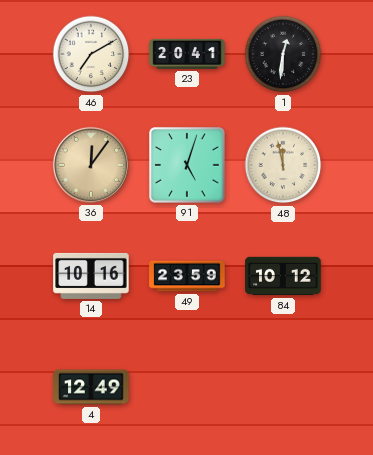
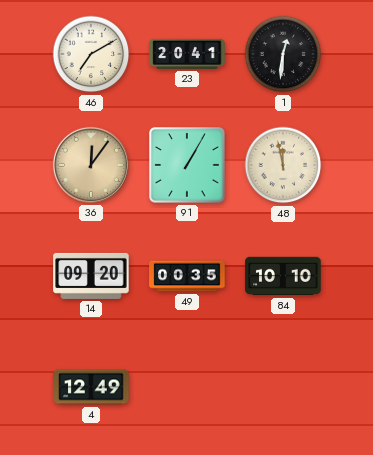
91: 5:03 -> 1:05 (187, 165)
14: 10:16 -> 09:20 (91, 276)
49: 23:59 -> 00:35 (187, 276)
84: 10:12 -> 10:10 (283, 276)
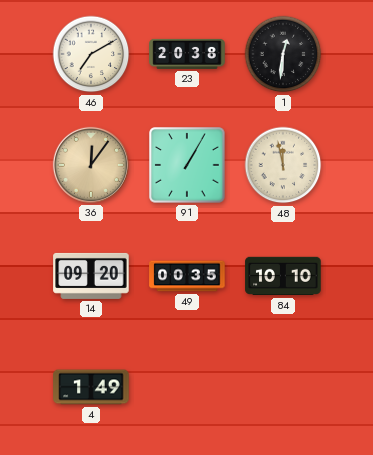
23: 20:41 -> 20:38 (187, 54)
4: 12:49 -> 1:49 (91, 387)
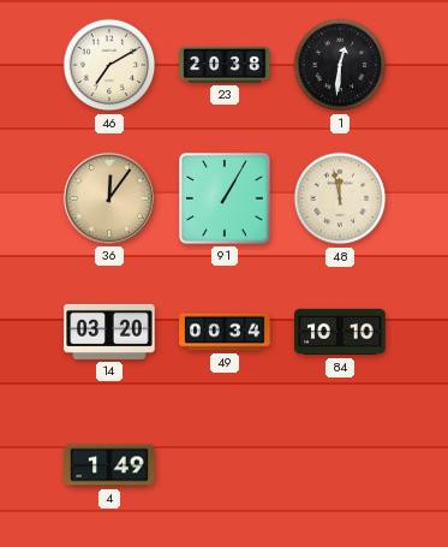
14: 09:20 -> 03:20 (109, 332)
49: 00:35 -> 00:34 (225, 332)
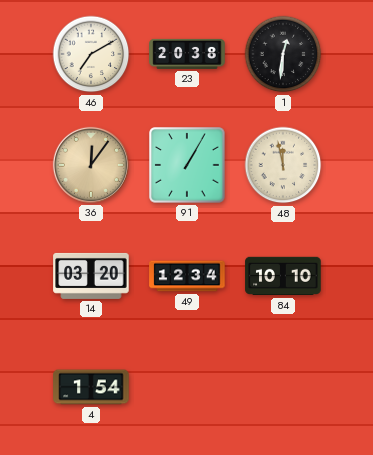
49: 00:34 -> 12:34 (187, 276)
4: 1:49 -> 1:54 (91, 387)
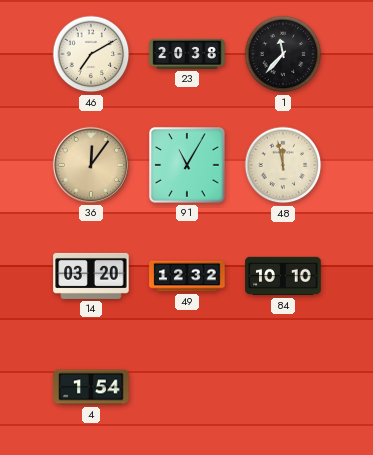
1: 12:31 -> 11:37 (283, 54)
91: 1:05 -> 11:05 (187, 165)
49: 12:34 -> 12:32 (187, 276)
